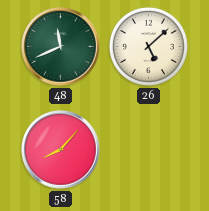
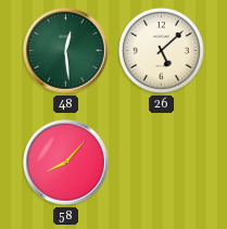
48: 11:41 -> 12:29 (66, 51)
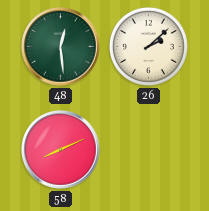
26: 5:08 -> 2:08 (148, 46)
58: 8:07 -> 8:11 (61, 150)
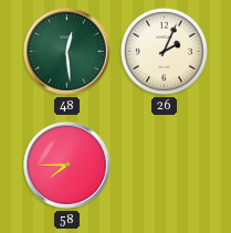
26: 2:08 -> 2:04 (164, 51)
58: 8:11 -> 7:45 (67, 166)
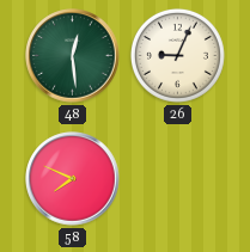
26: 2:04 -> 9:04 (177, 55)
58: 7:45 -> 7:49 (73, 179)
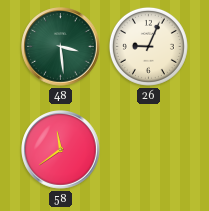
48: 12:29 -> 3:29 (61, 47)
58: 7:49 -> 11:39 (61, 150)
